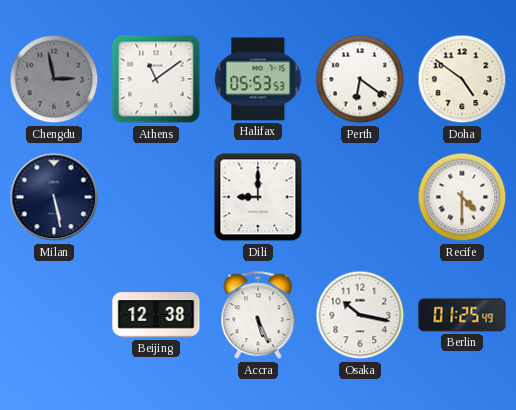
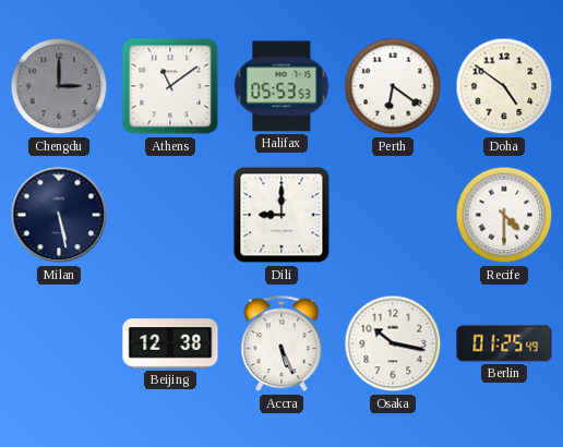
Chengdu: 2:58 -> 3:00 (59, 86)
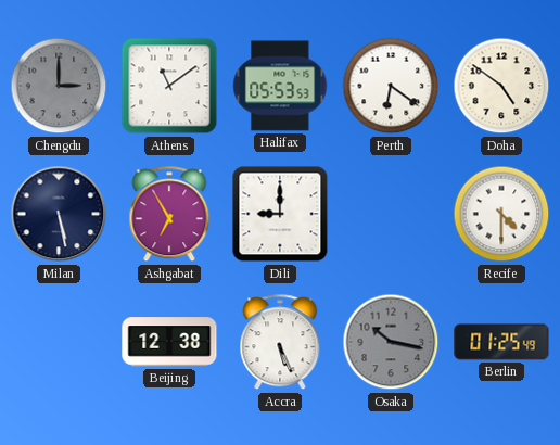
Ashgabat: none -> 6:55 (169, 215)
Osaka dial: white -> grey (391, 342)
